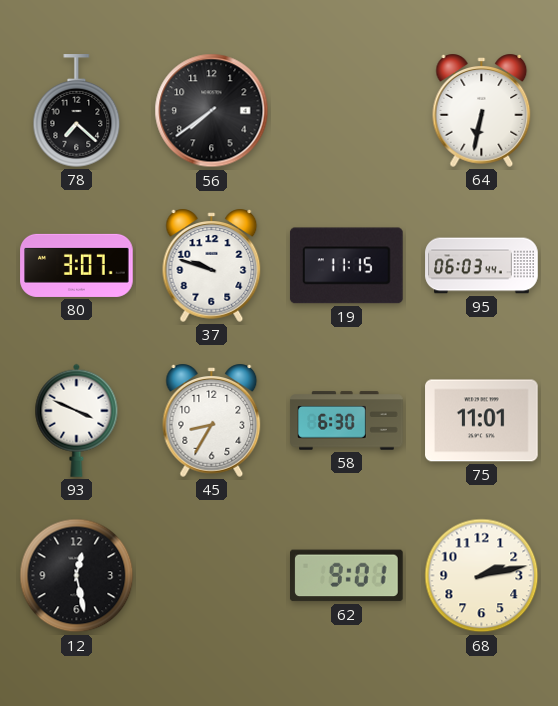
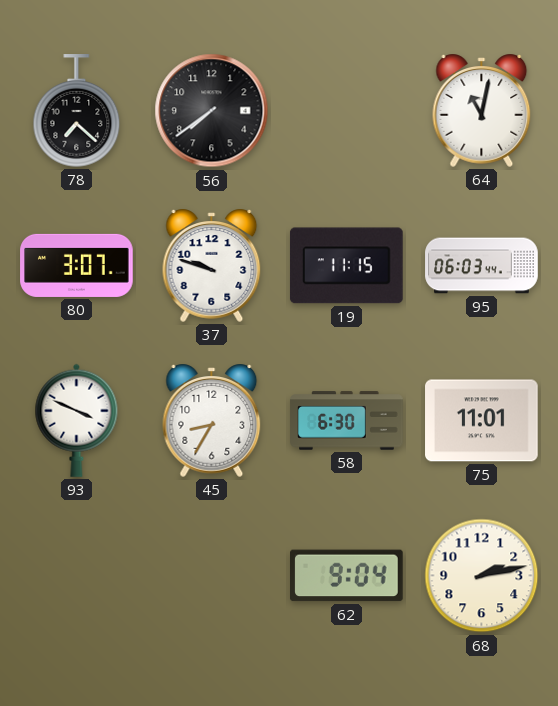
64: 6:32 -> 11:02 (482, 110)
12: 12:28 -> none (77, 576)
62: 9:01 -> 9:04 (347, 576)
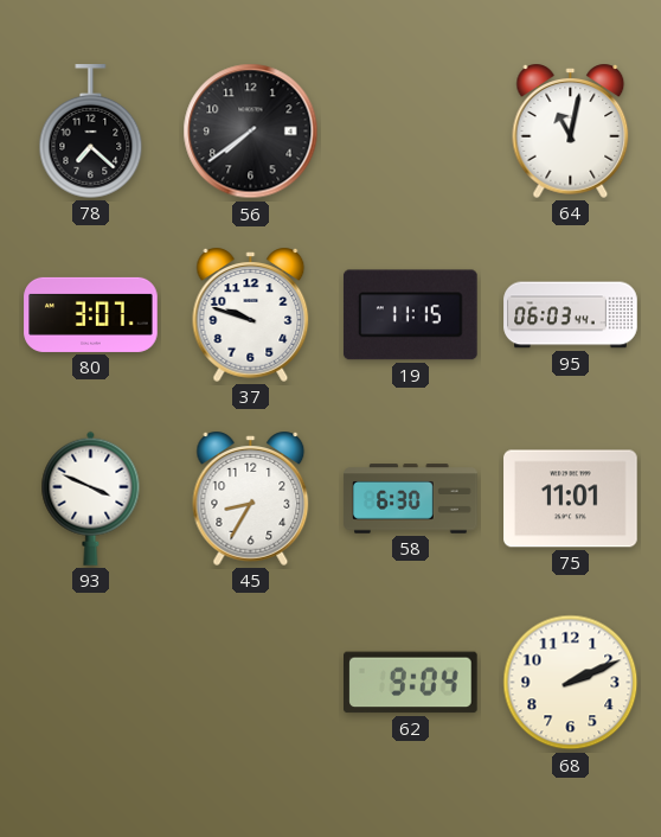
68: 2:13 -> 2:11 (571, 683)
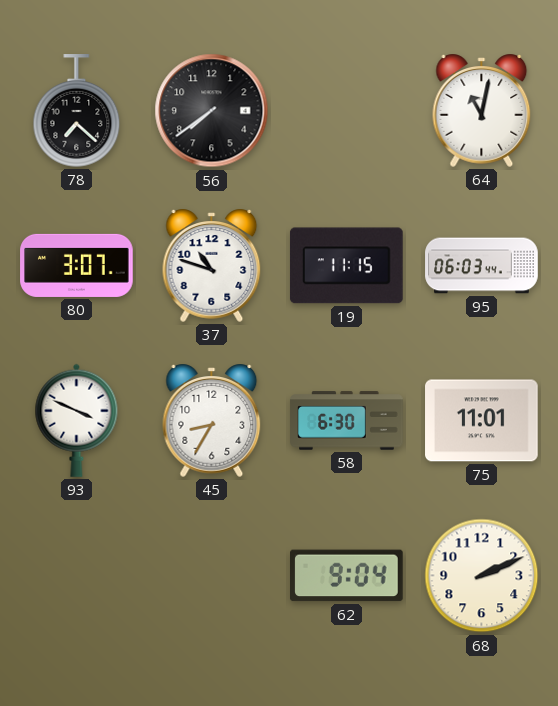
37: 9:48 -> 10:48 (212, 265)
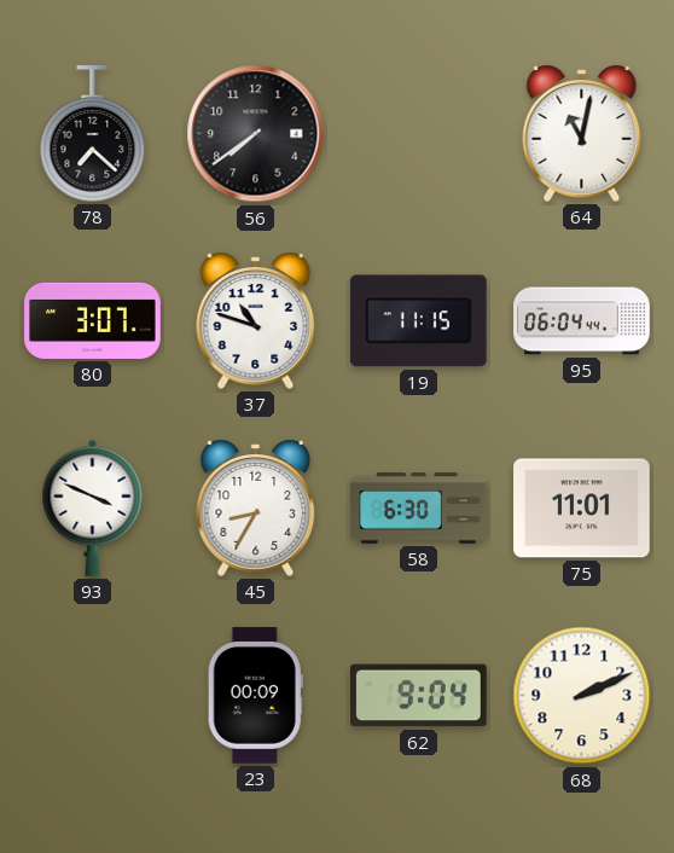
95: 06:03 -> 06:04 (582, 321)
23: none -> 00:09 (255, 696)
